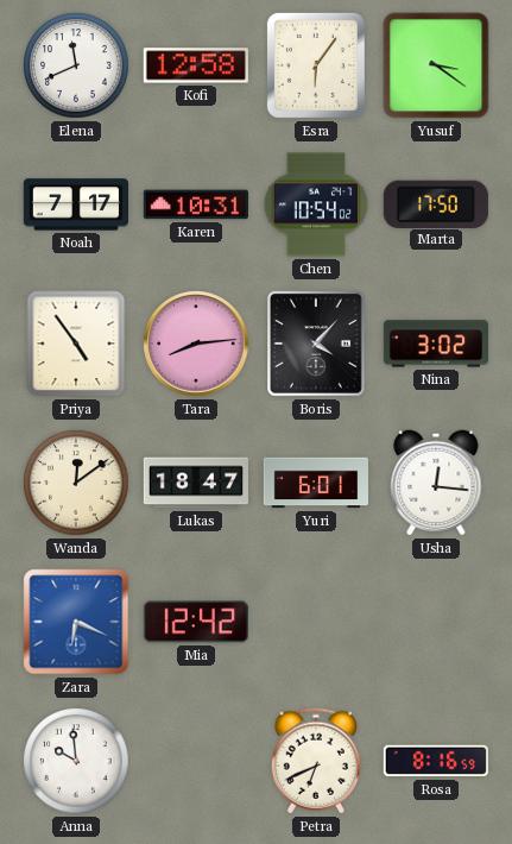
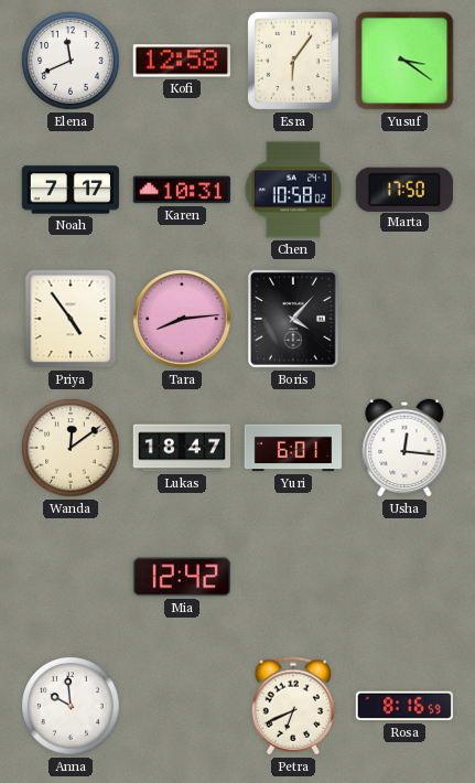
Chen: 10:54 -> 10:58 (293, 190)
Nina: 3:02 -> none (435, 344)
Zara: 6:19 -> none (76, 622)
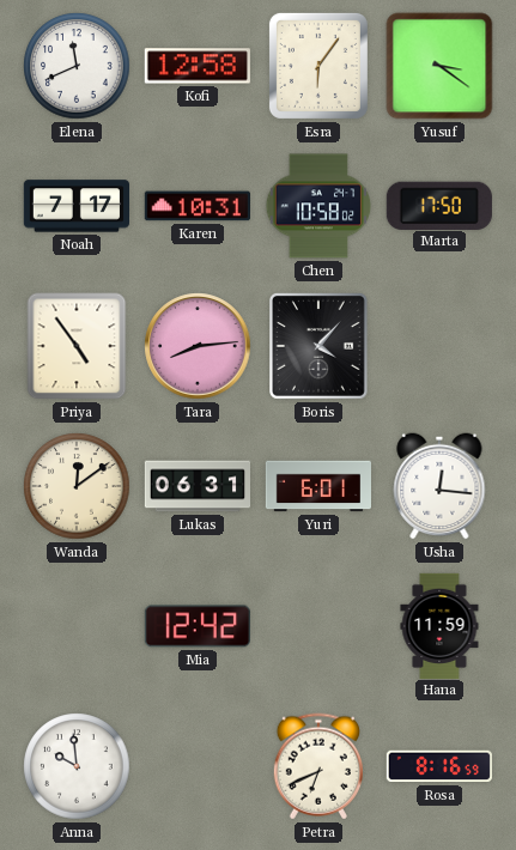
Lukas: 18:47 -> 06:31 (196, 486)
Hana: none -> 11:59 (439, 625)
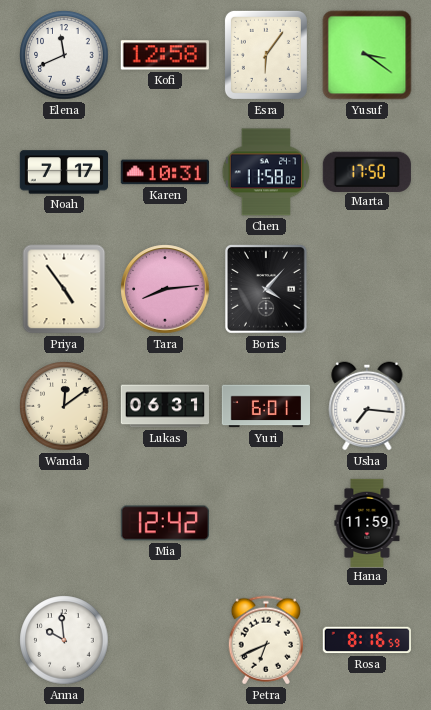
Chen: 10:58 -> 11:58 (266, 172)
Usha: 12:16 -> 7:16 (367, 406)
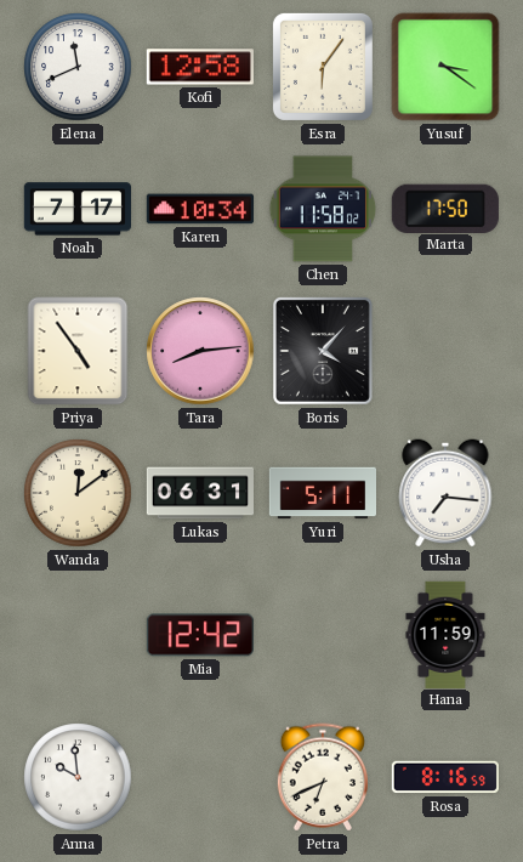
Karen: 10:31 -> 10:34 (199, 209)
Yuri: 6:01 -> 5:11 (322, 493)
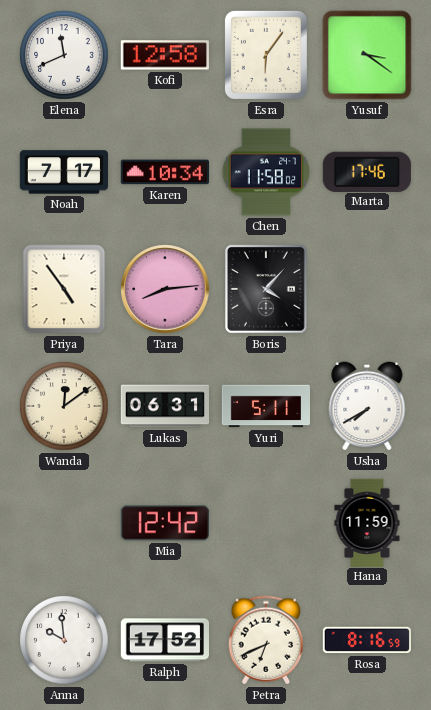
Marta: 17:50 -> 17:46 (367, 171)
Usha: 7:16 -> 7:40 (367, 406)
Ralph: none -> 17:52 (164, 640)
